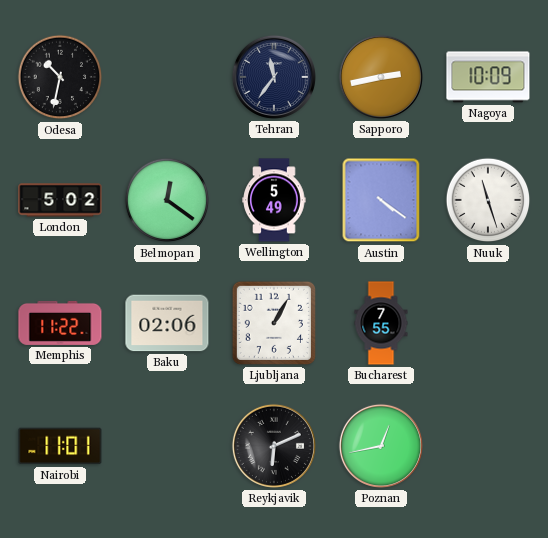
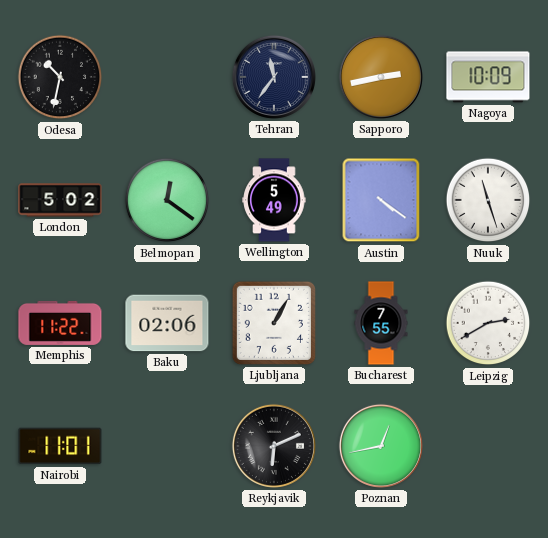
Leipzig: none -> 2:40 (488, 323)
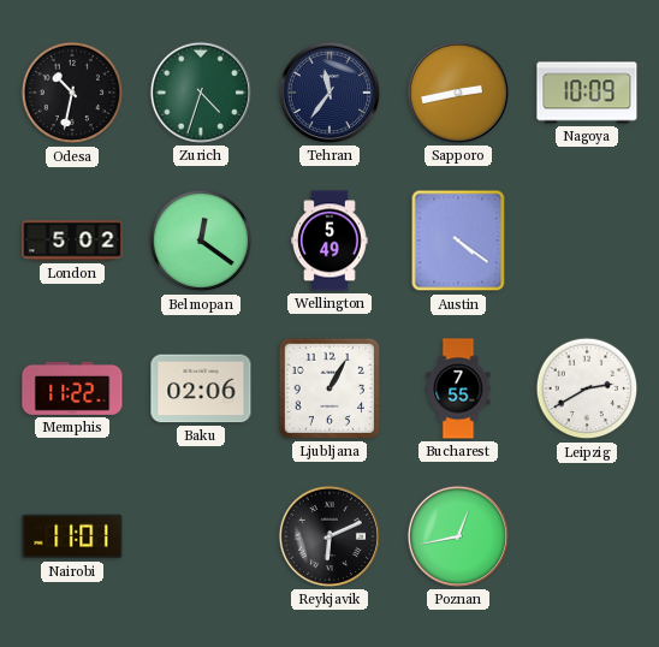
Zurich: none -> 4:33 (201, 93)
Nuuk: 11:27 -> none (488, 200)
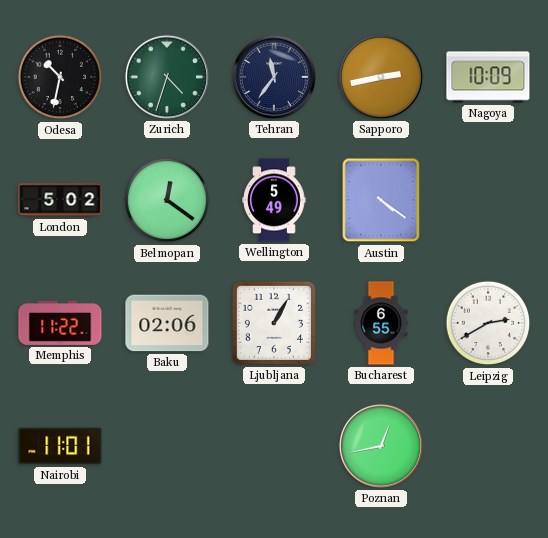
Bucharest: 7:55 -> 6:55 (381, 323)
Reykjavik: 6:11 -> none (329, 536)
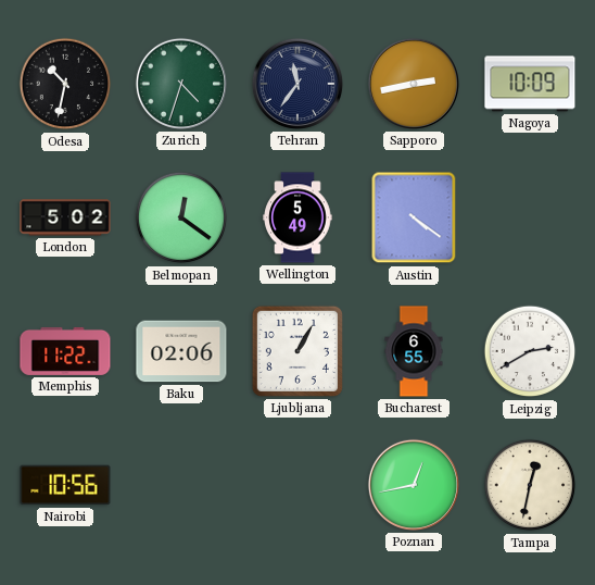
Nairobi: 11:01 -> 10:56 (65, 485)
Tampa: none -> 12:32 (530, 485)
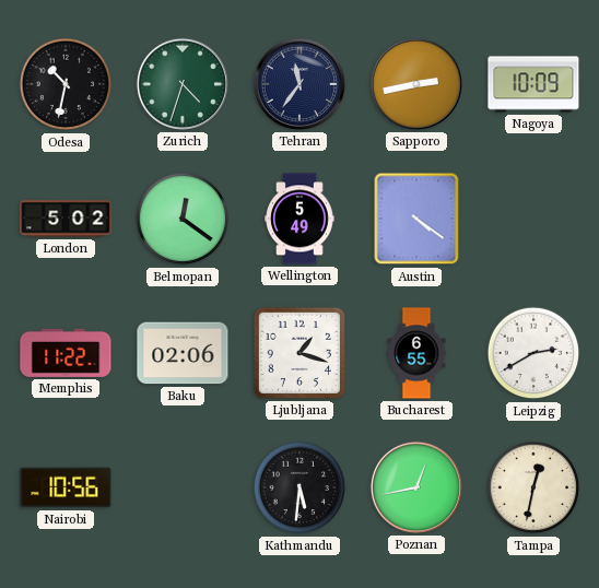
Ljubljana: 1:05 -> 1:18 (299, 353)
Kathmandu: none -> 5:31 (299, 487)
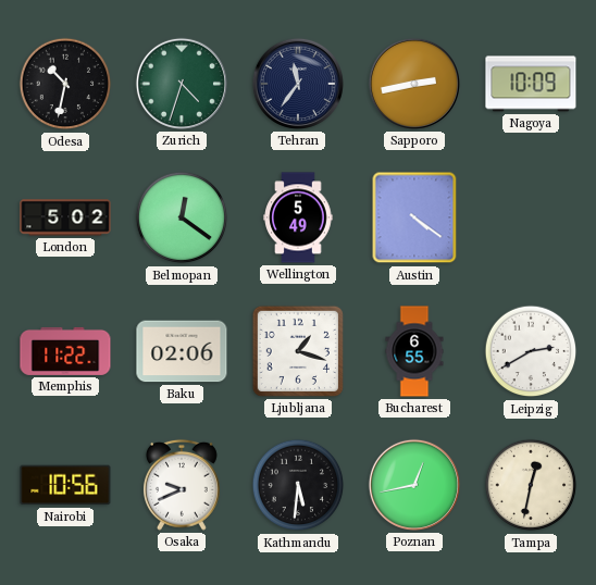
Osaka: none -> 9:41 (182, 485)
